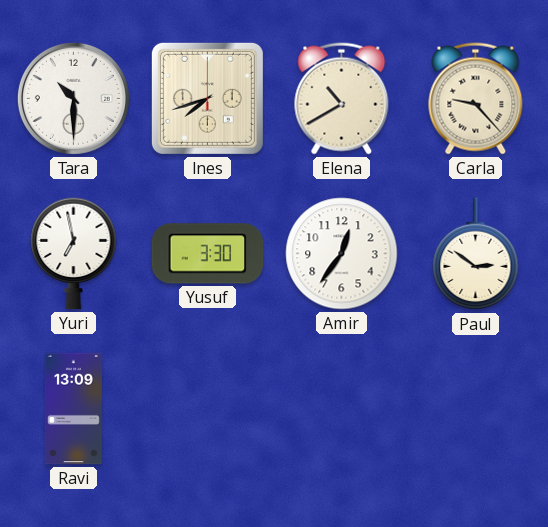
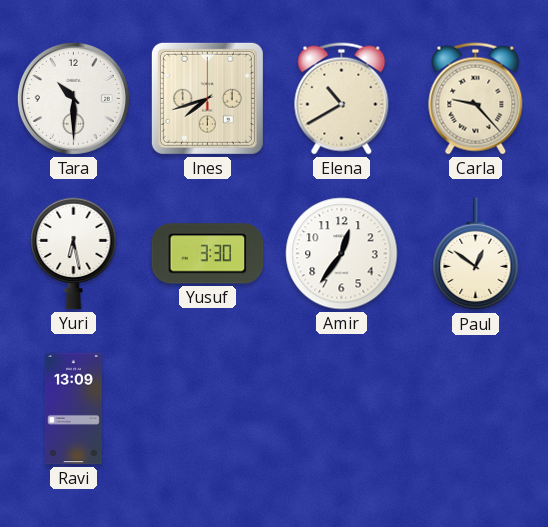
Yuri: 6:58 -> 6:28 (74, 253)
Paul: 2:51 -> 12:51 (476, 254)
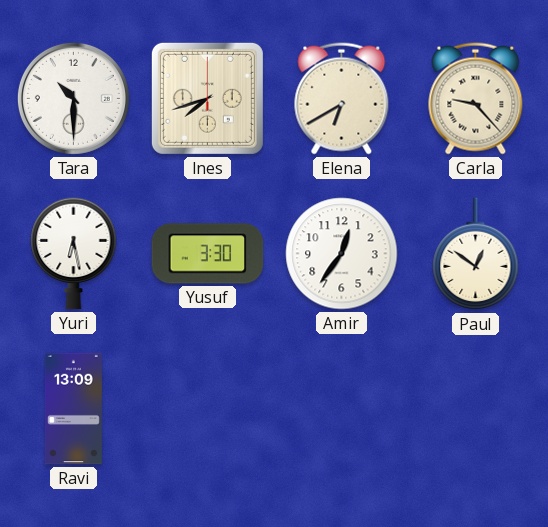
Elena: 10:40 -> 6:40 (342, 99)
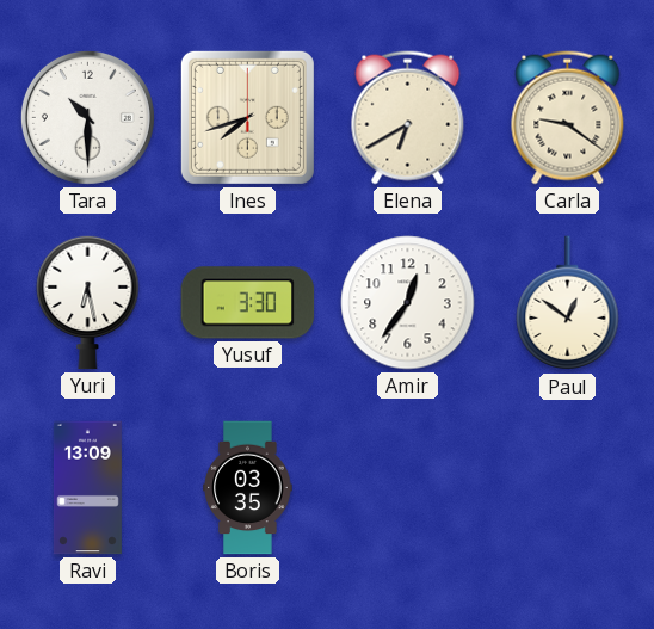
Carla: 9:23 -> 9:21 (568, 118)
Boris: none -> 03:35 (248, 488)
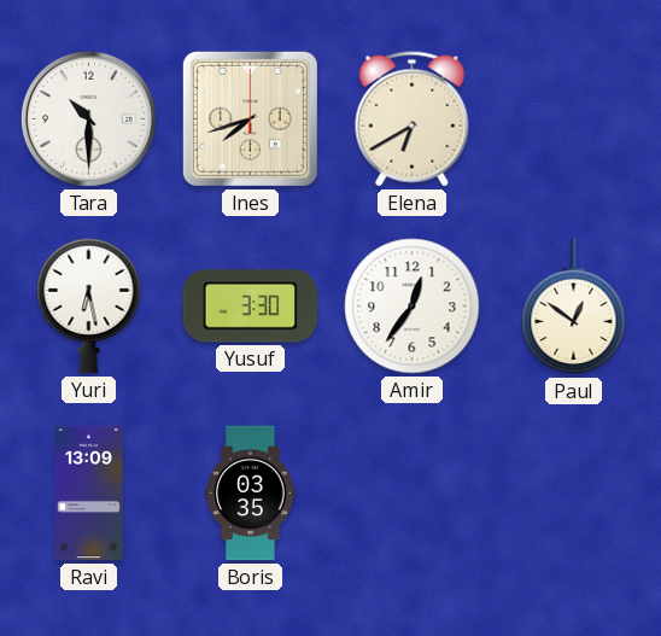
Carla: 9:21 -> none (568, 118)
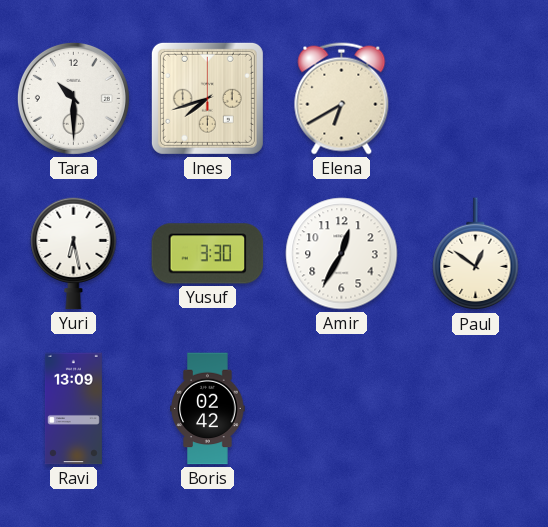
Amir: 12:36 -> 12:35 (342, 254)
Boris: 03:35 -> 02:42 (208, 409)
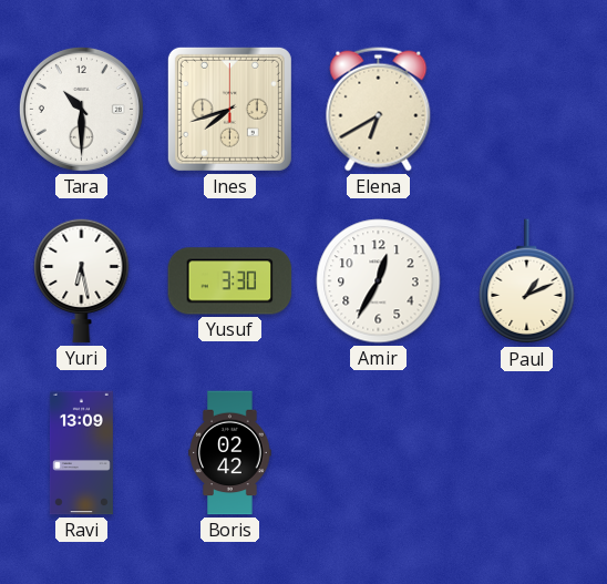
Paul: 12:51 -> 1:11 (527, 281)
